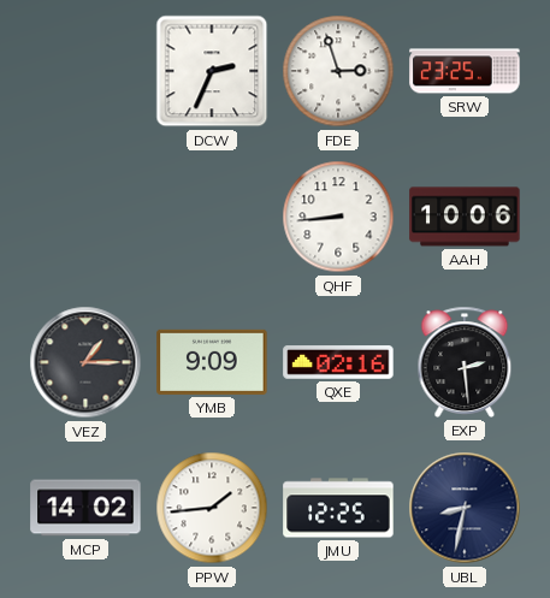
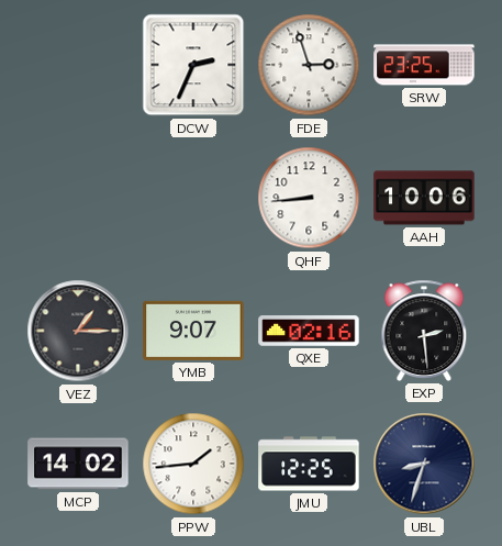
YMB: 9:09 -> 9:07 (193, 331)
UBL: 8:32 -> 8:33 (424, 464)
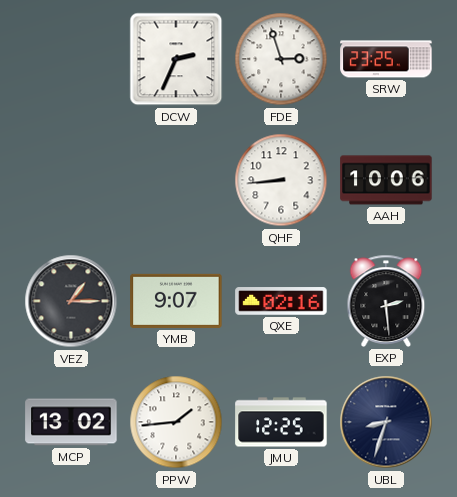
MCP: 14:02 -> 13:02 (71, 422)
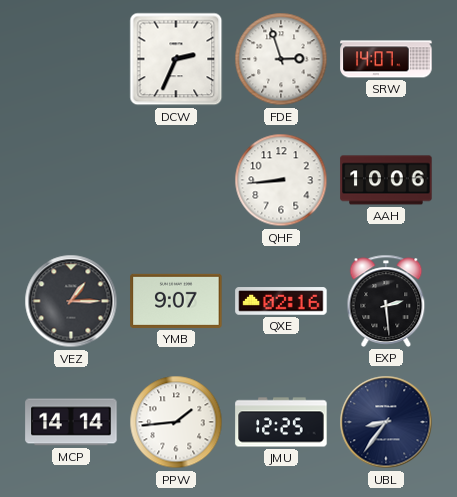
SRW: 23:25 -> 14:07 (386, 59)
MCP: 13:02 -> 14:14 (71, 422)
UBL: 8:33 -> 8:36 (386, 422)
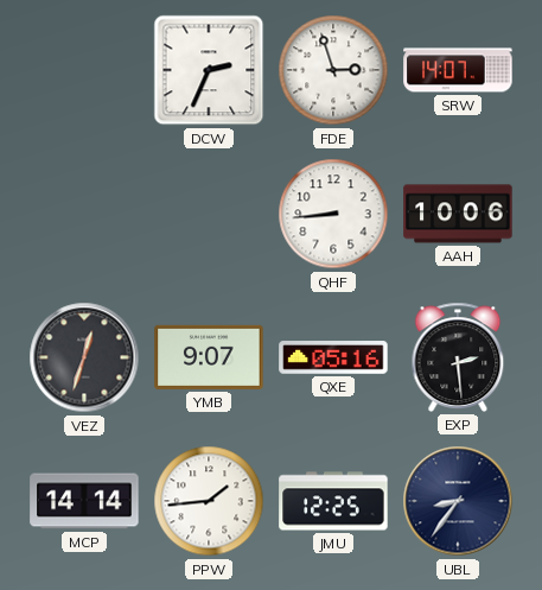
VEZ: 1:15 -> 12:33 (84, 357)
QXE: 02:16 -> 05:16 (333, 357)
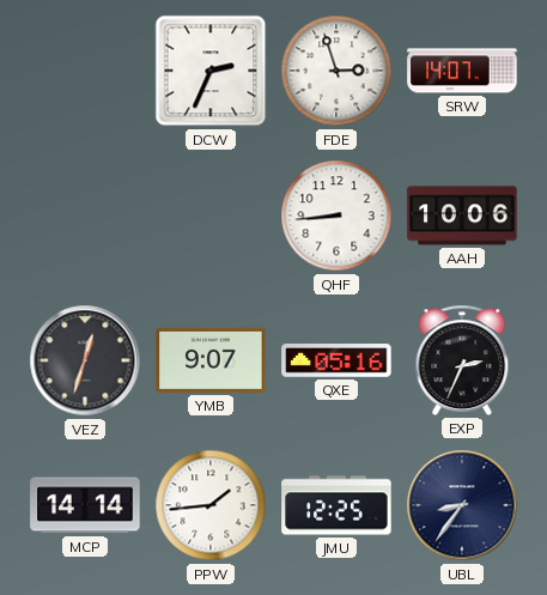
EXP: 2:29 -> 2:34 (462, 360)
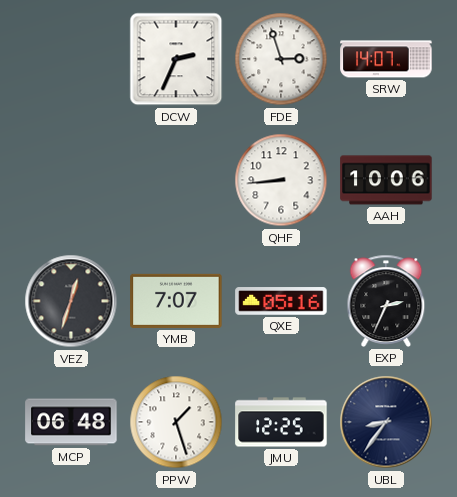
YMB: 9:07 -> 7:07 (176, 301)
MCP: 14:14 -> 06:48 (71, 422)
PPW: 1:44 -> 1:27 (176, 422)
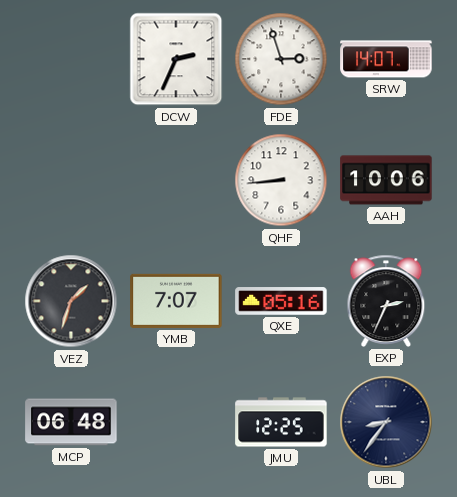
VEZ: 12:33 -> 1:33 (71, 301)
PPW: 1:27 -> none (176, 422)
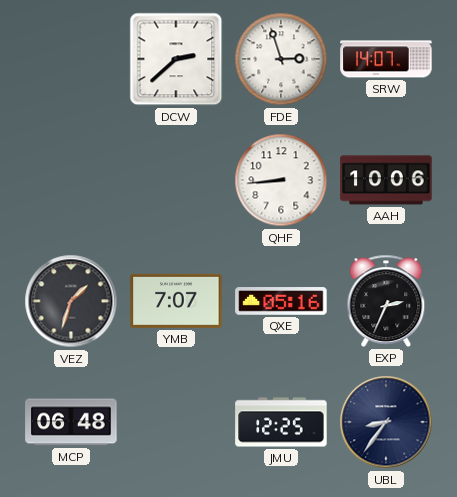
DCW: 2:34 -> 2:38 (176, 59)
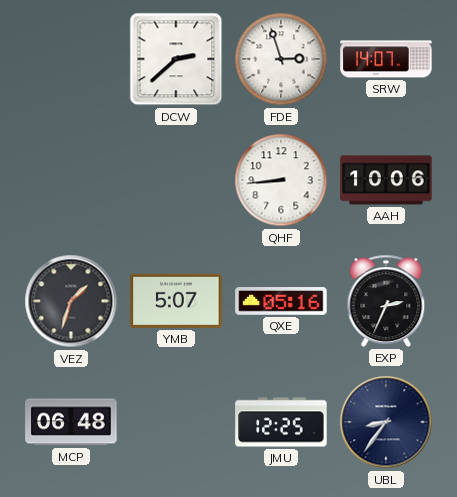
YMB: 7:07 -> 5:07 (176, 301)
